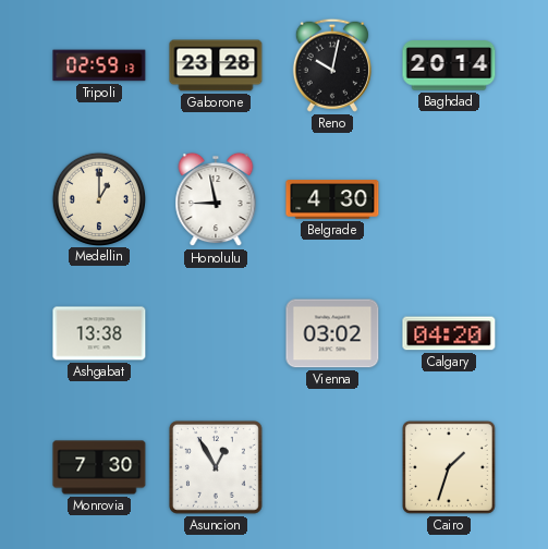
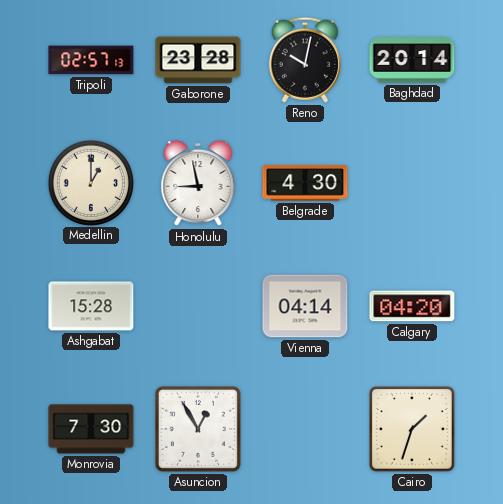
Tripoli: 02:59 -> 02:57 (91, 60)
Ashgabat: 13:38 -> 15:28 (91, 306)
Vienna: 03:02 -> 04:14 (305, 306)
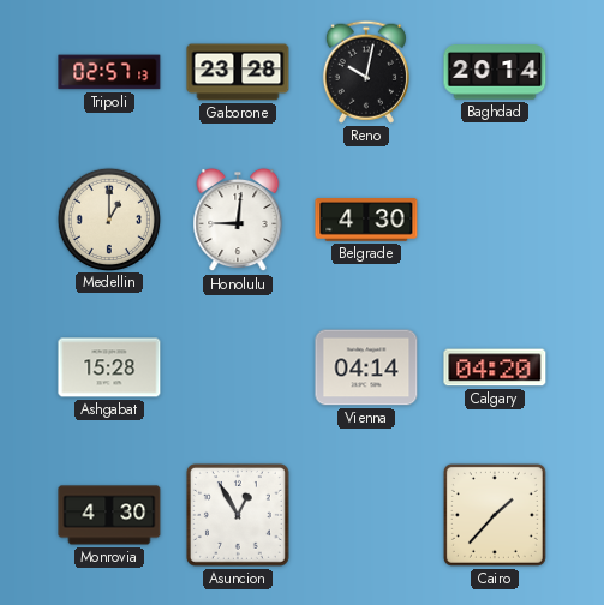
Honolulu: 8:58 -> 9:01 (238, 220)
Monrovia: 7:30 -> 4:30 (109, 515)
Cairo: 1:33 -> 1:37 (495, 515)
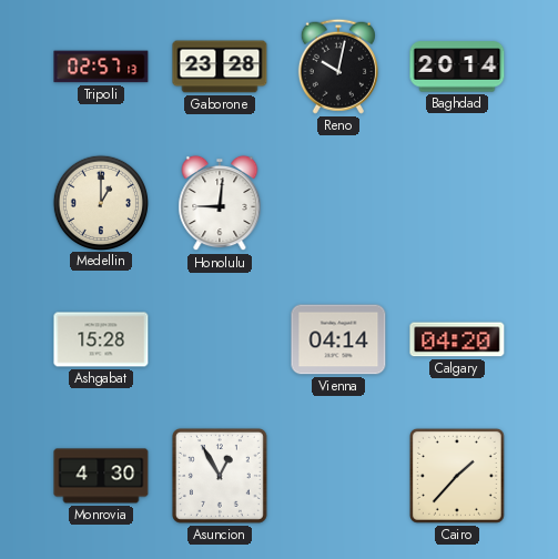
Belgrade: 4:30 -> none (366, 220)
